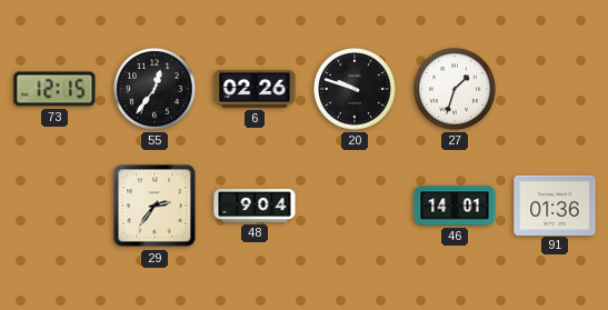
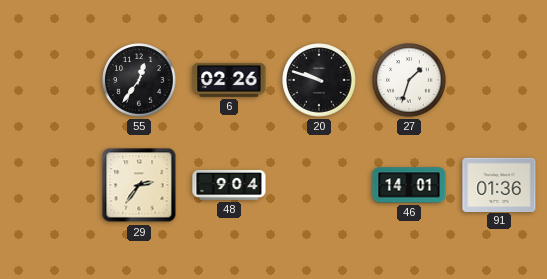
73: 12:15 -> none (54, 89)
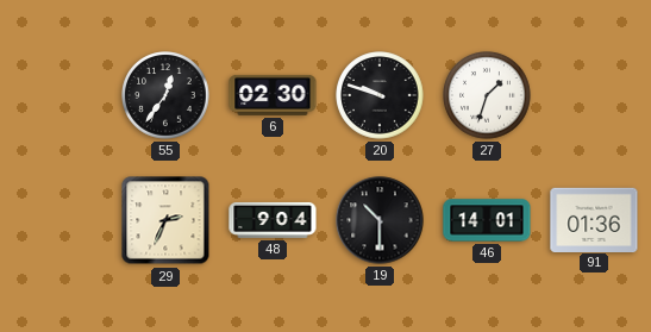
6: 02:26 -> 02:30 (273, 95)
29: 2:36 -> 2:34 (165, 220)
19: none -> 10:30 (380, 220)
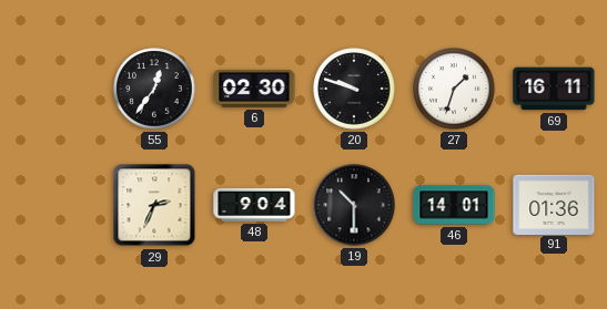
69: none -> 16:11 (554, 89)
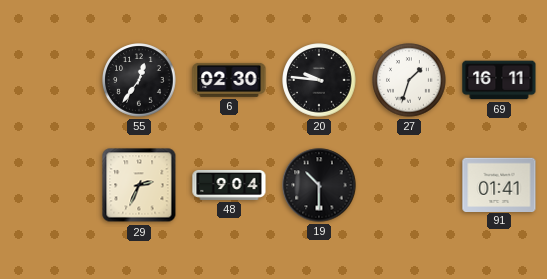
20: 9:48 -> 9:46 (319, 80)
46: 14:01 -> none (454, 205)
91: 01:36 -> 01:41 (499, 184)
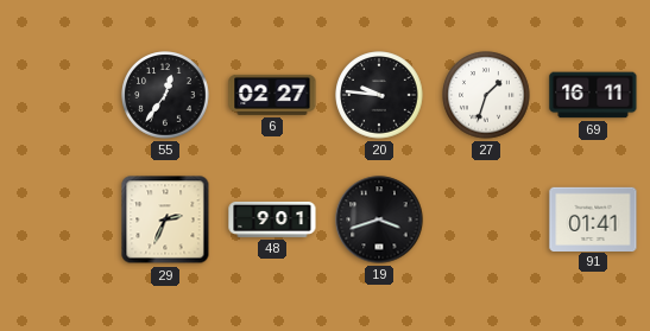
6: 02:30 -> 02:27 (272, 95)
48: 9:04 -> 9:01 (272, 219)
19: 10:30 -> 3:42 (379, 219)
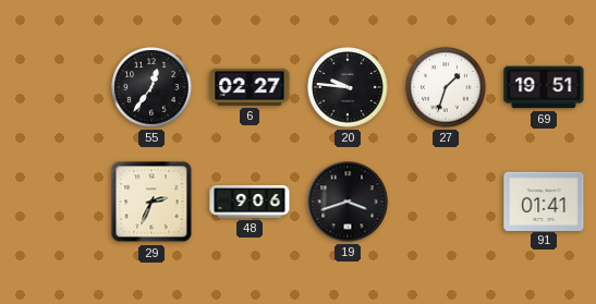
69: 16:11 -> 19:51 (544, 87)
48: 9:01 -> 9:06 (250, 202)
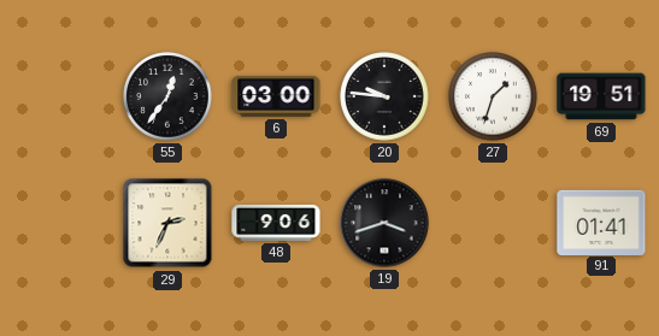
6: 02:27 -> 03:00 (276, 96)
